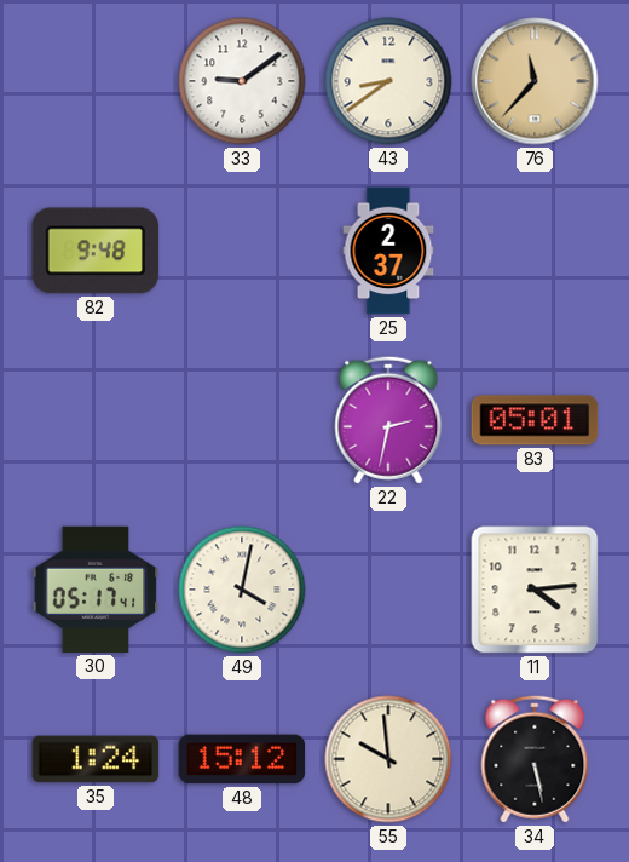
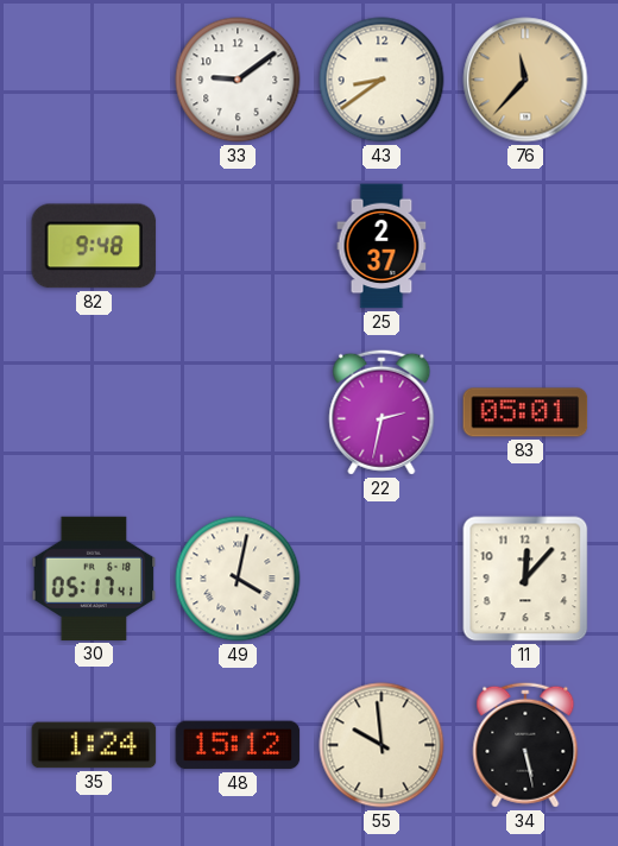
11: 4:14 -> 12:07 (525, 579)
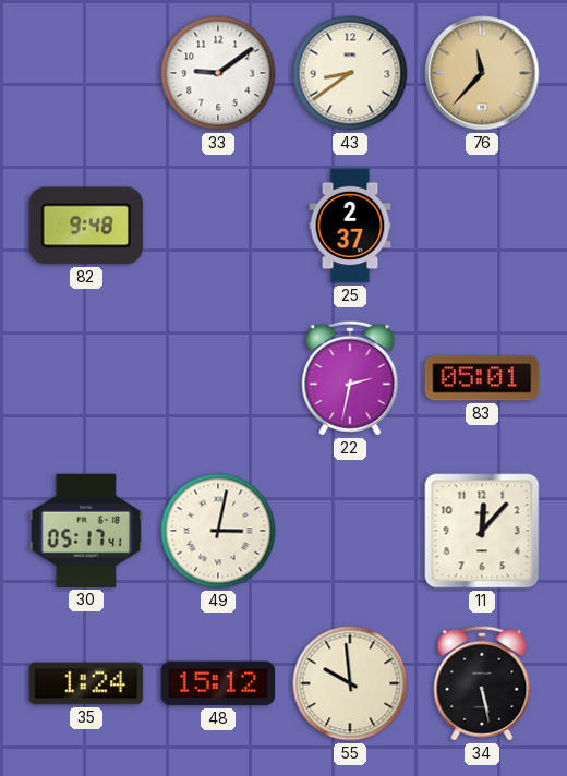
49: 4:02 -> 3:02 (218, 531)
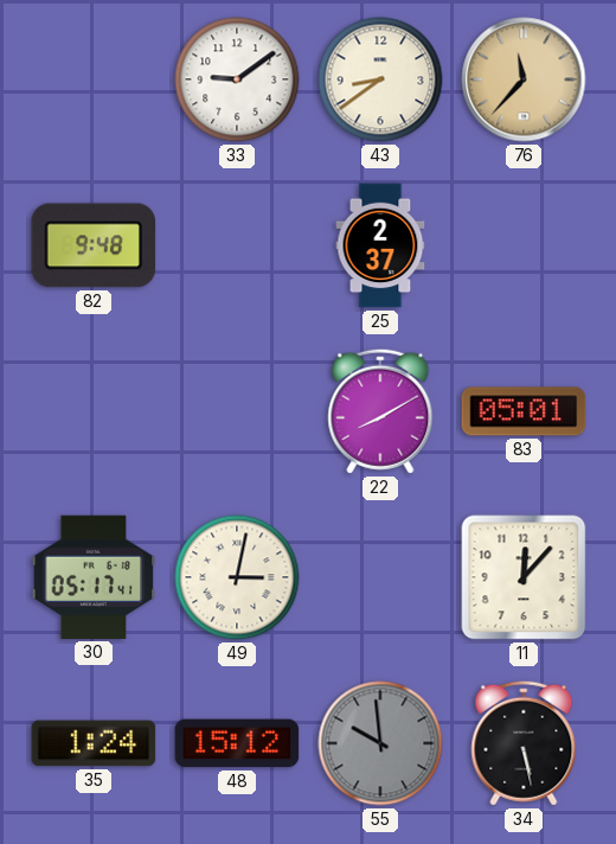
22: 2:32 -> 8:10 (380, 411)
55 dial: cream -> grey (380, 743)
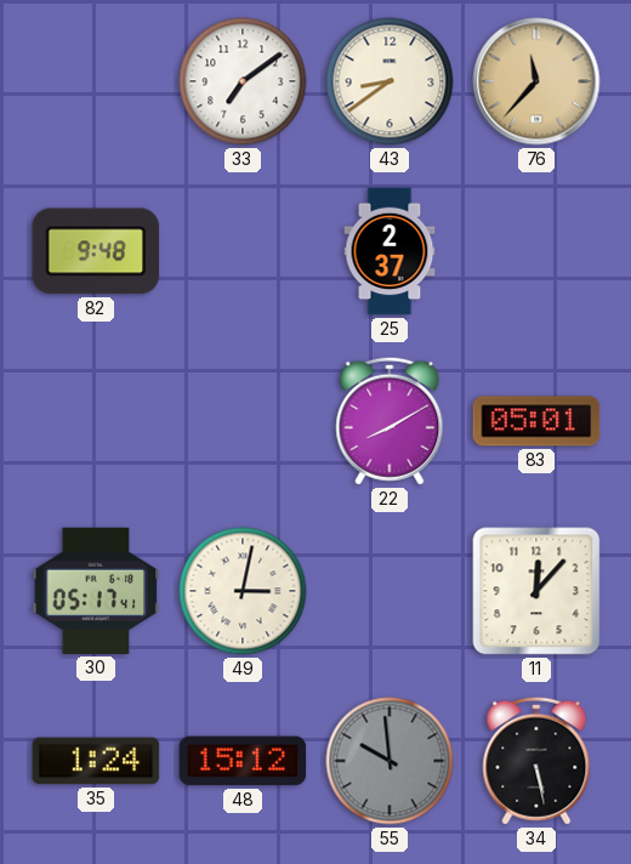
33: 9:09 -> 7:09 (243, 81)
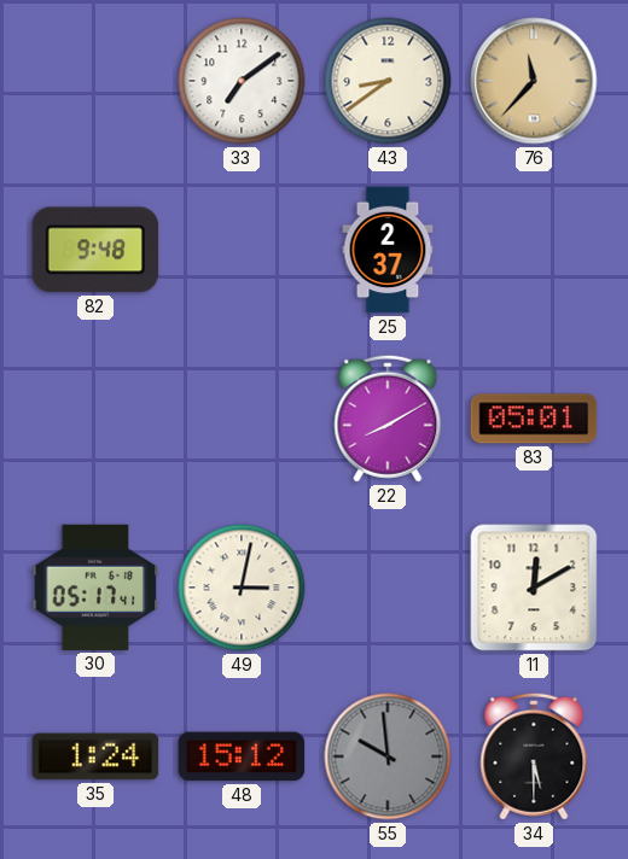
11: 12:07 -> 12:10 (534, 588)
34: 5:28 -> 5:30 (534, 756)
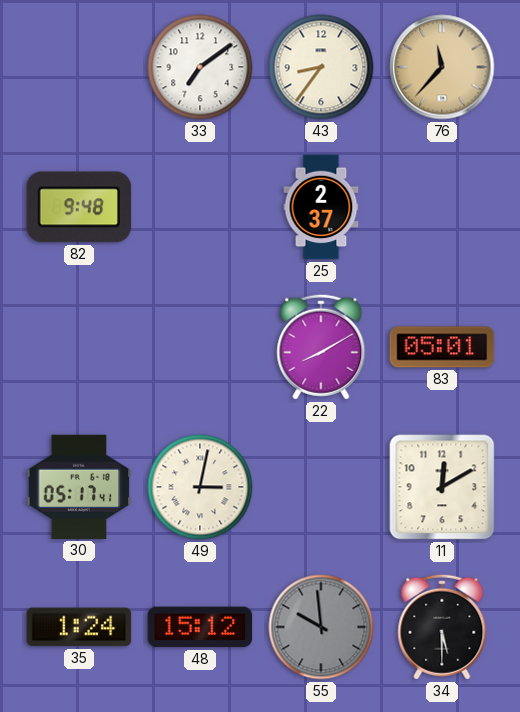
43: 8:39 -> 8:36 (321, 67)
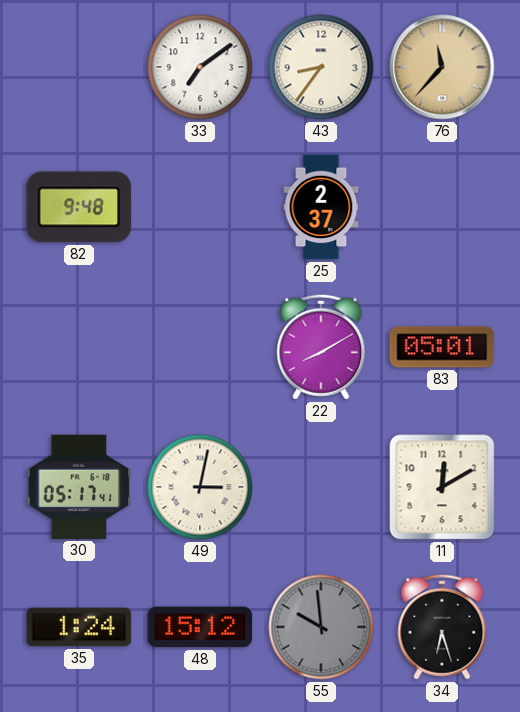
34: 5:30 -> 6:27 (442, 627)
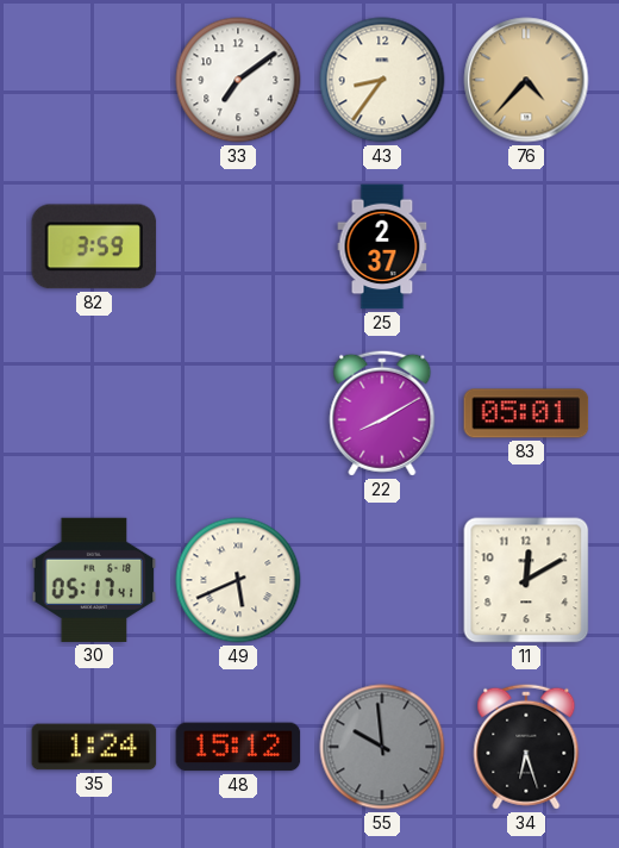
76: 11:37 -> 4:37 (526, 80)
82: 9:48 -> 3:59 (94, 247)
49: 3:02 -> 5:41 (238, 580)
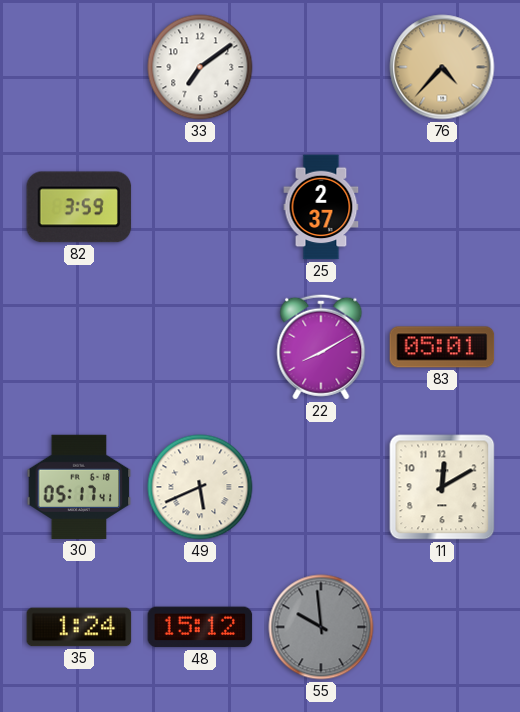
43: 8:36 -> none (382, 80)
34: 6:27 -> none (526, 747)
